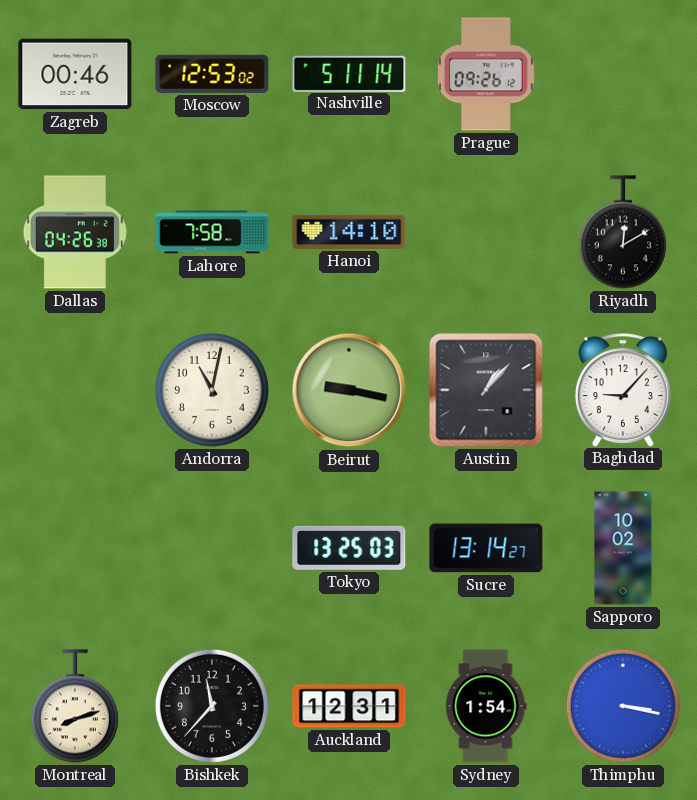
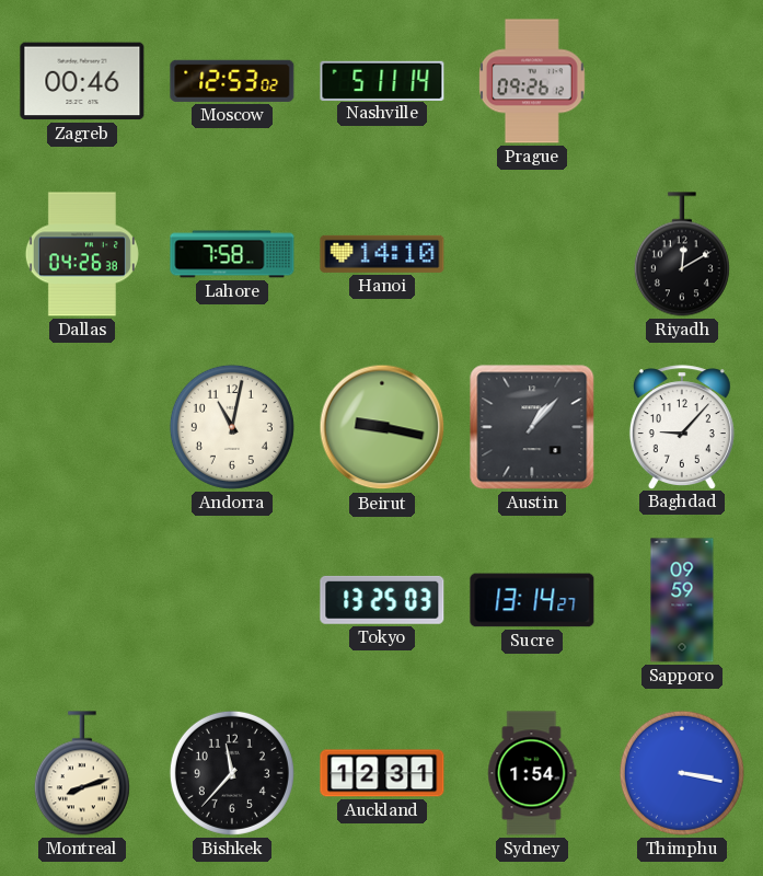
Sapporo: 10:02 -> 09:59 (682, 600)
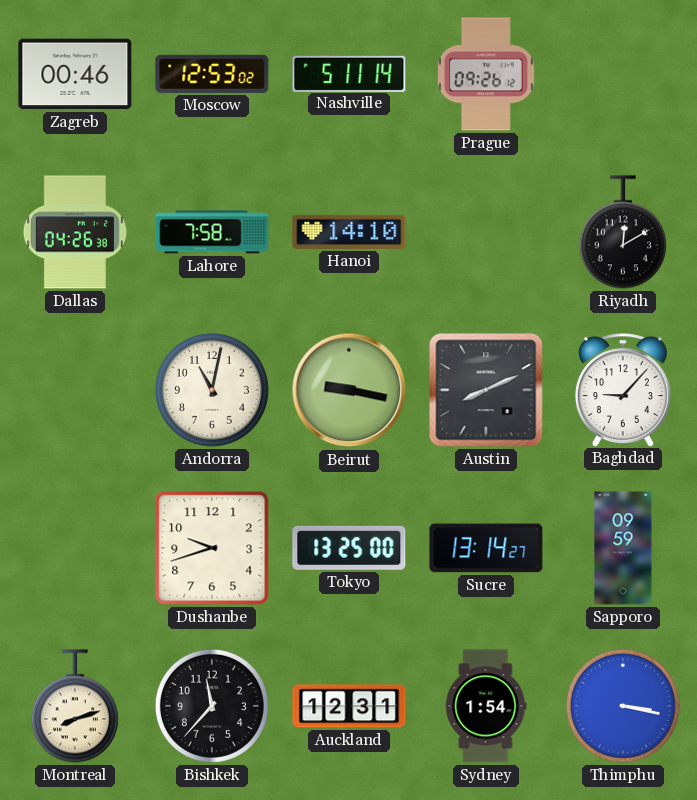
Austin: 1:07 -> 8:11 (486, 390)
Dushanbe: none -> 9:42 (212, 548)
Tokyo: 13:25:03 -> 13:25:00 (349, 548)
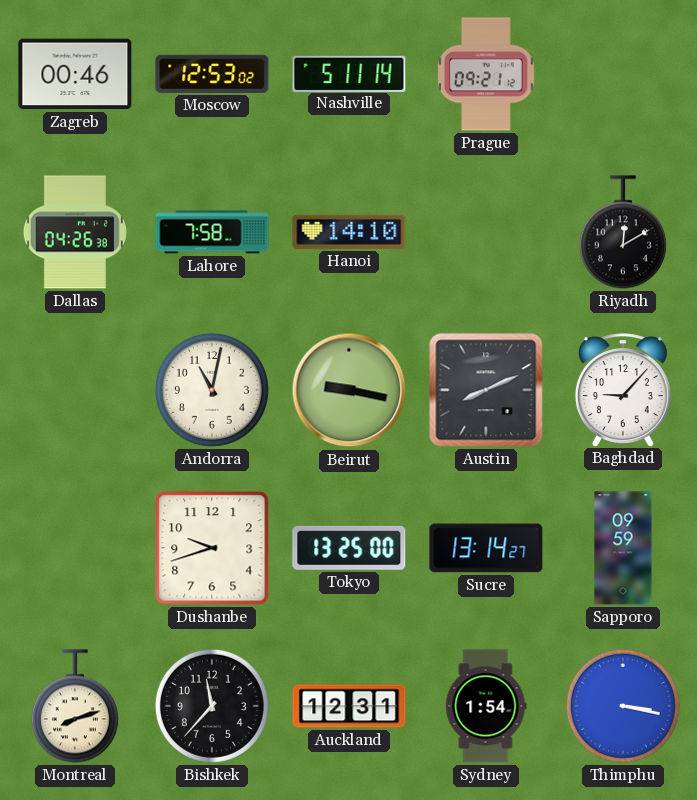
Prague: 09:26 -> 09:21 (487, 74)
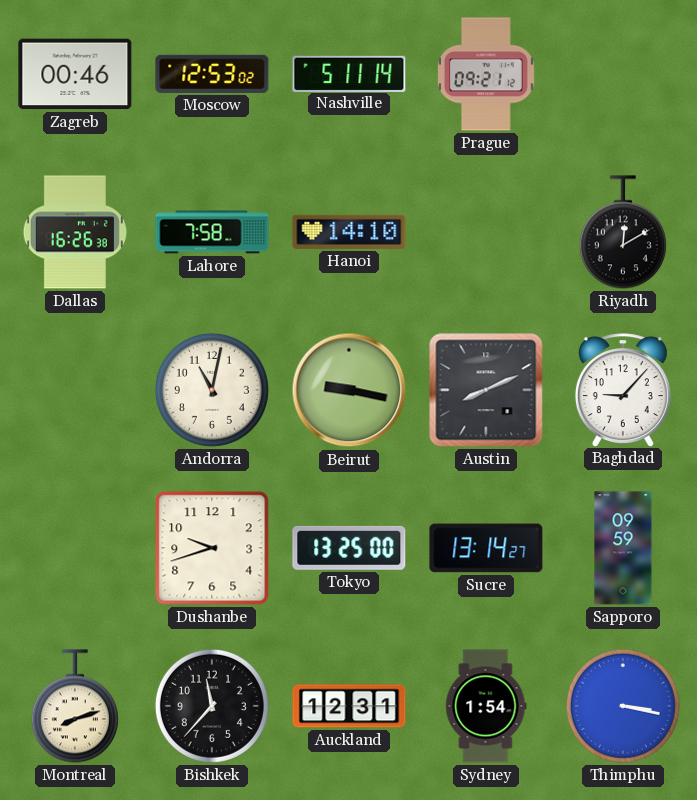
Dallas: 04:26 -> 16:26 (75, 232)
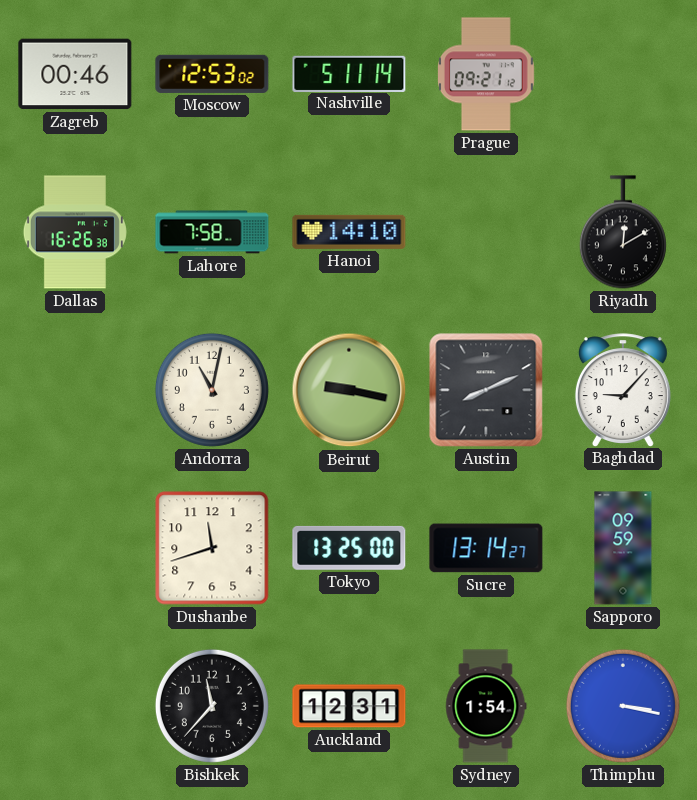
Dushanbe: 9:42 -> 11:42 (212, 548)
Montreal: 8:12 -> none (75, 706)
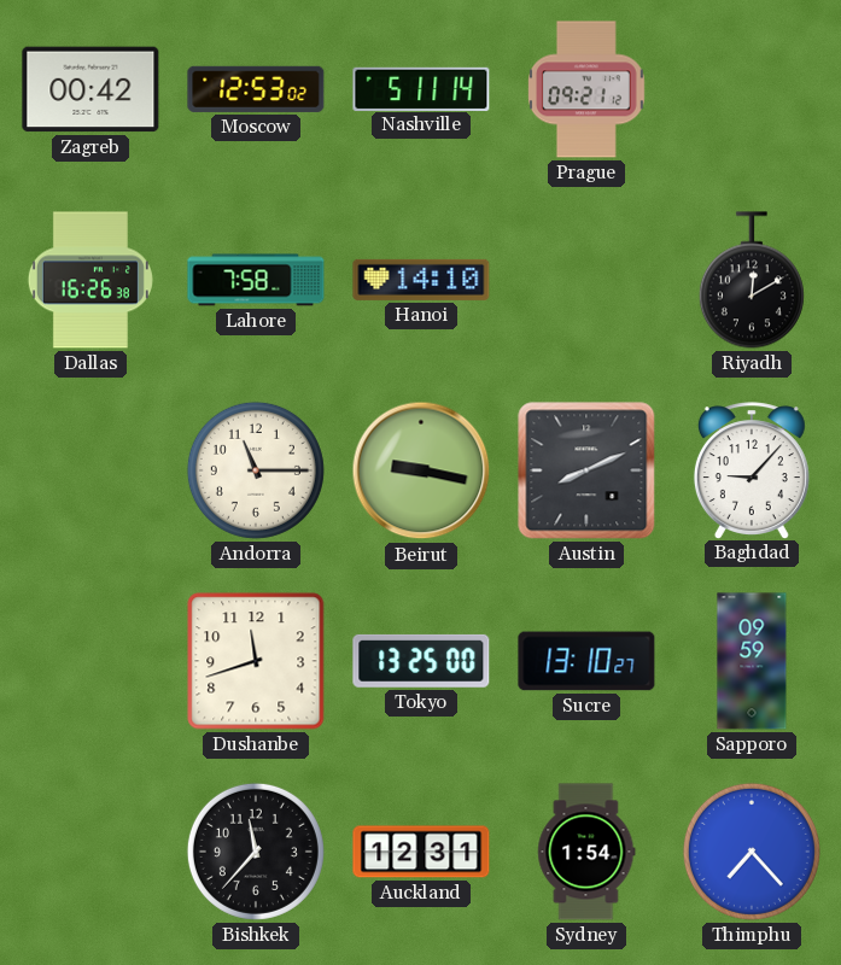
Zagreb: 00:46 -> 00:42 (90, 89)
Andorra: 11:02 -> 11:15 (256, 470)
Sucre: 13:14 -> 13:10 (586, 661)
Thimphu: 3:17 -> 7:23 (752, 852)
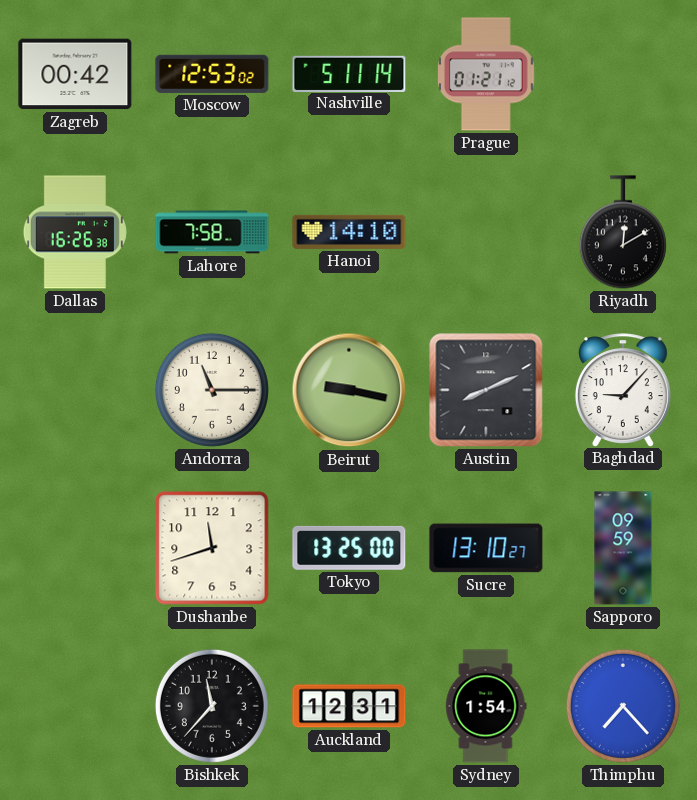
Prague: 09:21 -> 01:21 (487, 74)
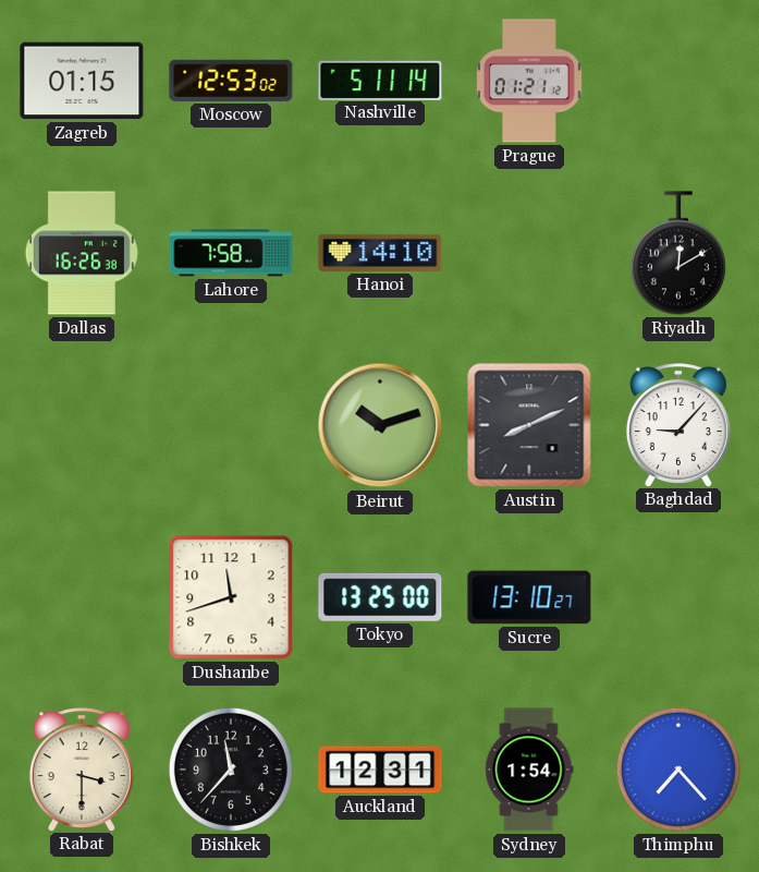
Zagreb: 00:42 -> 01:15 (82, 81)
Andorra: 11:15 -> none (212, 390)
Beirut: 9:17 -> 10:12 (380, 425)
Sapporo: 09:59 -> none (623, 548)
Rabat: none -> 3:30 (82, 770)
